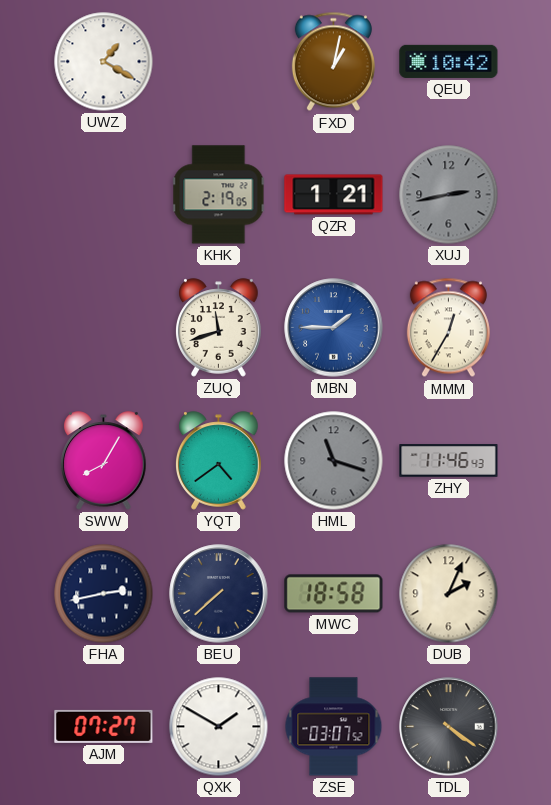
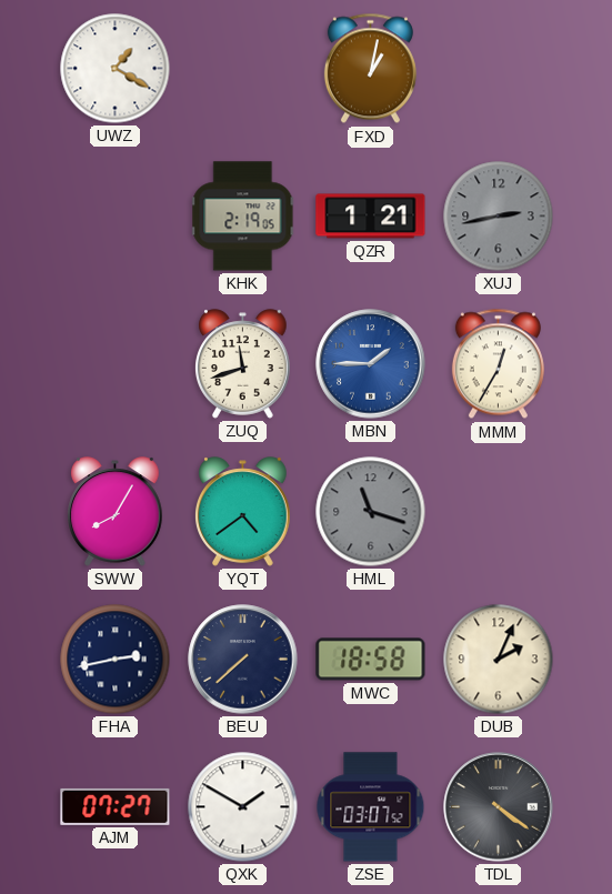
QEU: 10:42 -> none (449, 61)
ZHY: 11:46 -> none (449, 461)
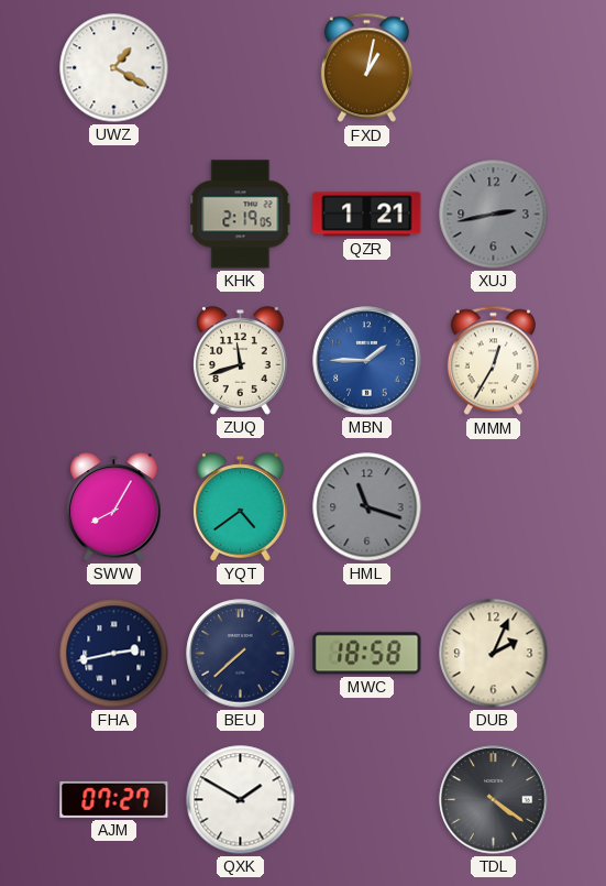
ZSE: 03:07 -> none (371, 807)
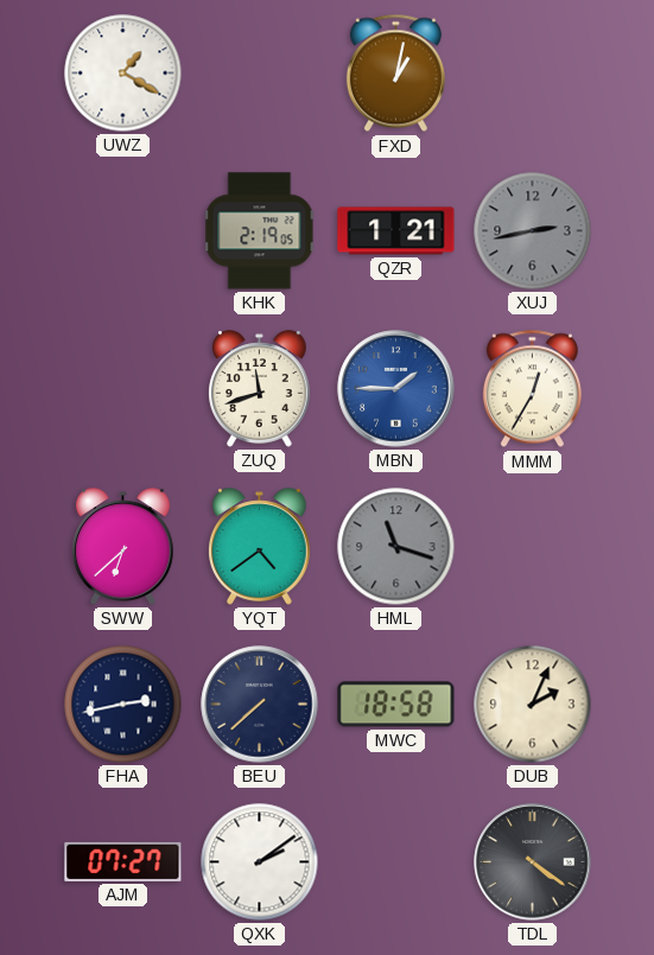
SWW: 8:05 -> 6:38 (123, 547)
QXK: 1:50 -> 2:09 (260, 862)
